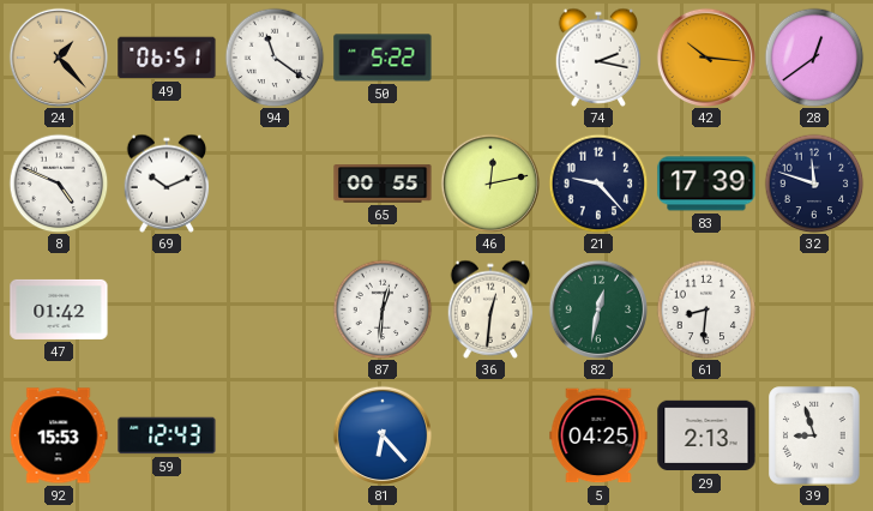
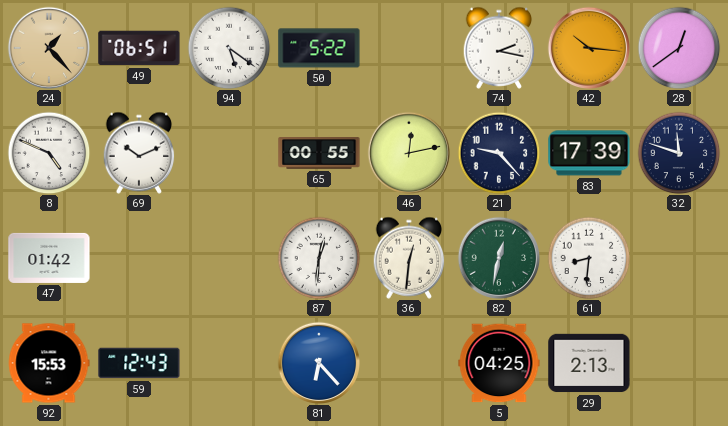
94: 11:21 -> 5:21 (229, 48)
39: 8:57 -> none (814, 435)
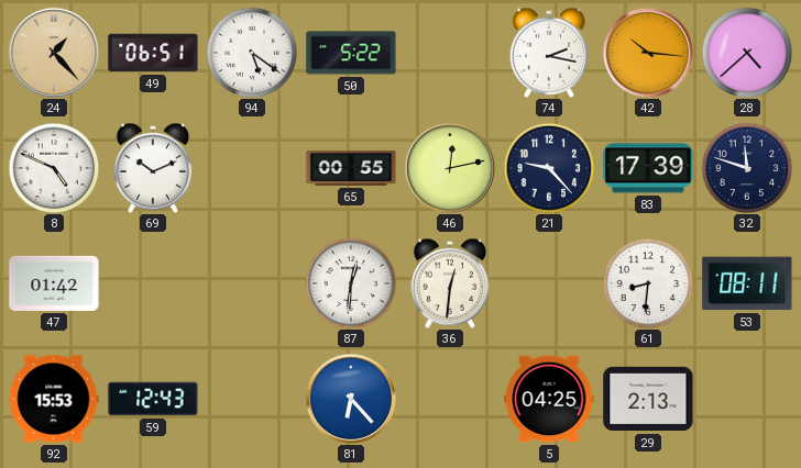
28: 12:39 -> 4:38 (747, 53)
82: 12:32 -> none (498, 257)
53: none -> 08:11 (747, 283)
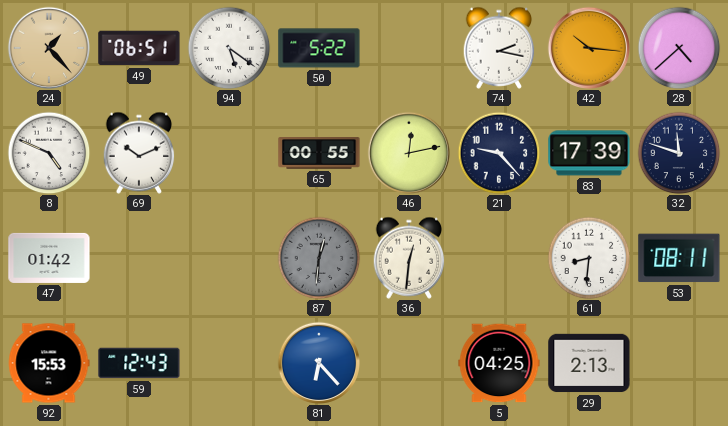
87 dial: white -> grey (319, 258)
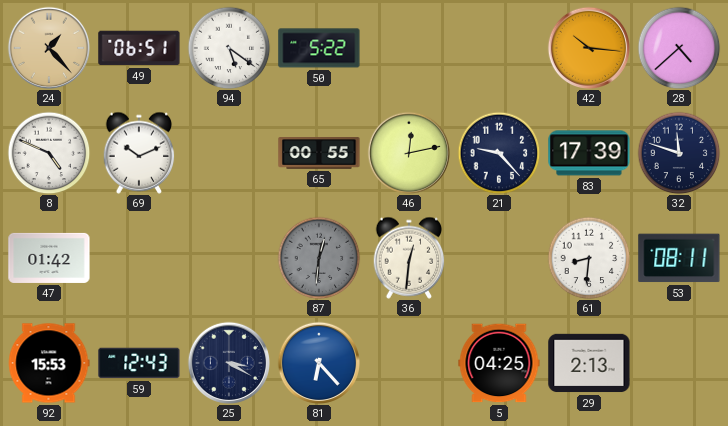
74: 2:17 -> none (499, 48)
25: none -> 3:20 (228, 362)
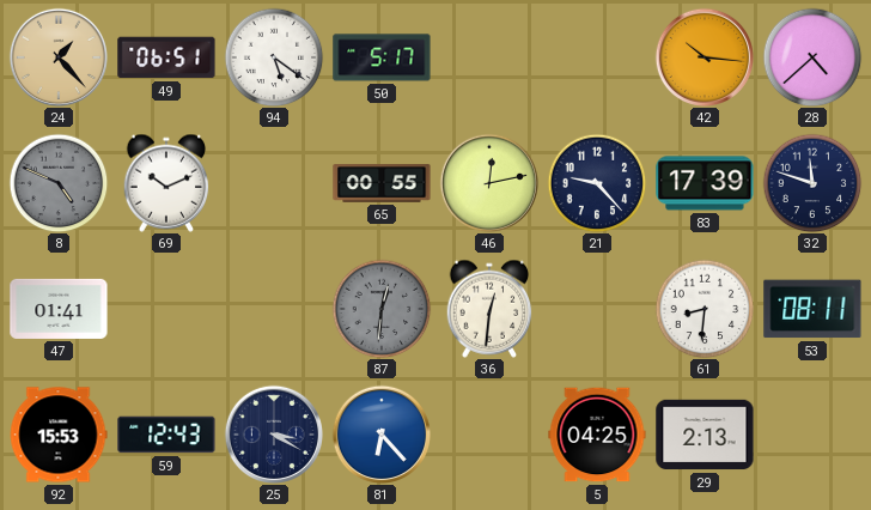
50: 5:22 -> 5:17 (382, 57)
8 dial: white -> grey (59, 183)
47: 01:42 -> 01:41 (59, 309)
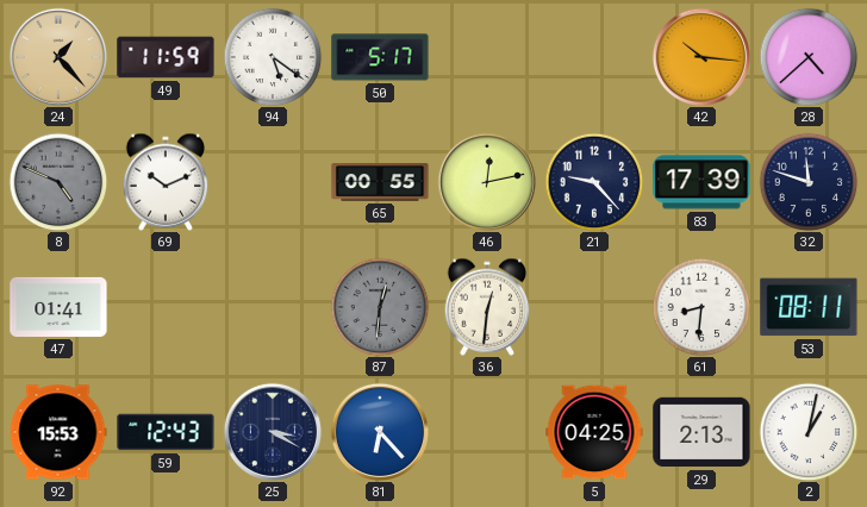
49: 06:51 -> 11:59 (166, 57)
2: none -> 1:02 (809, 432)
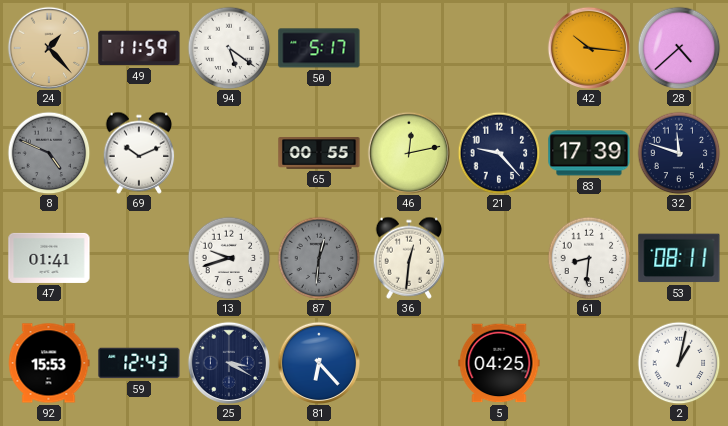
13: none -> 9:42 (229, 258)
29: 2:13 -> none (701, 432)
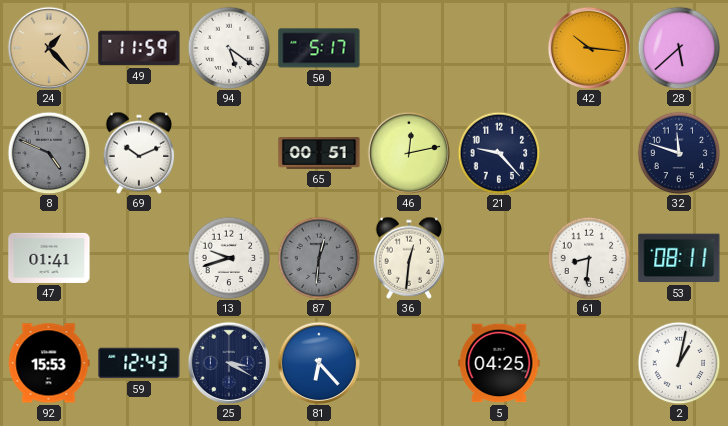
28: 4:38 -> 5:38 (679, 48)
65: 00:55 -> 00:51 (319, 153)
83: 17:39 -> none (589, 153)
